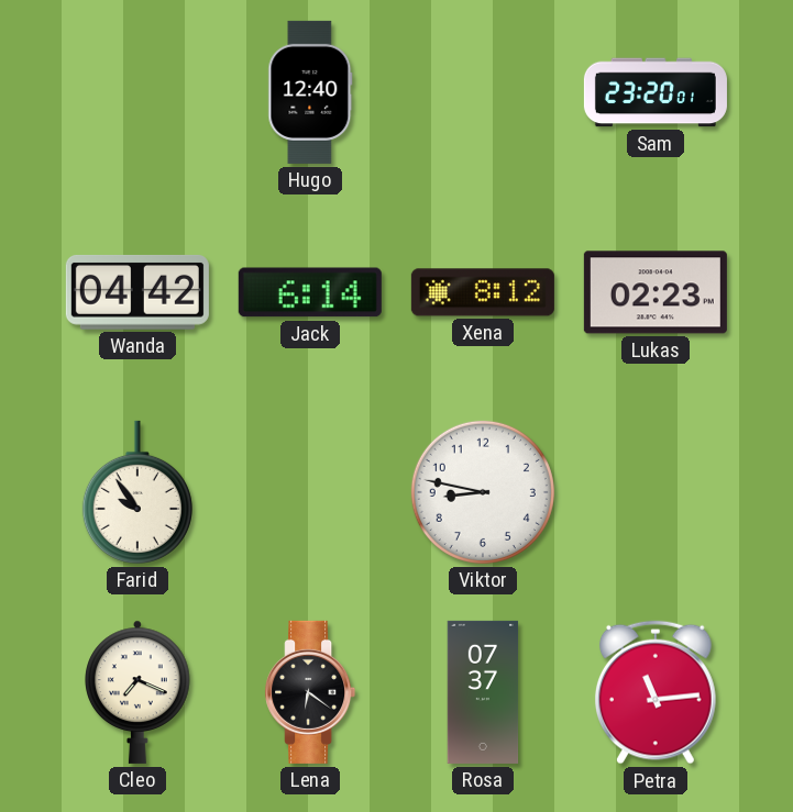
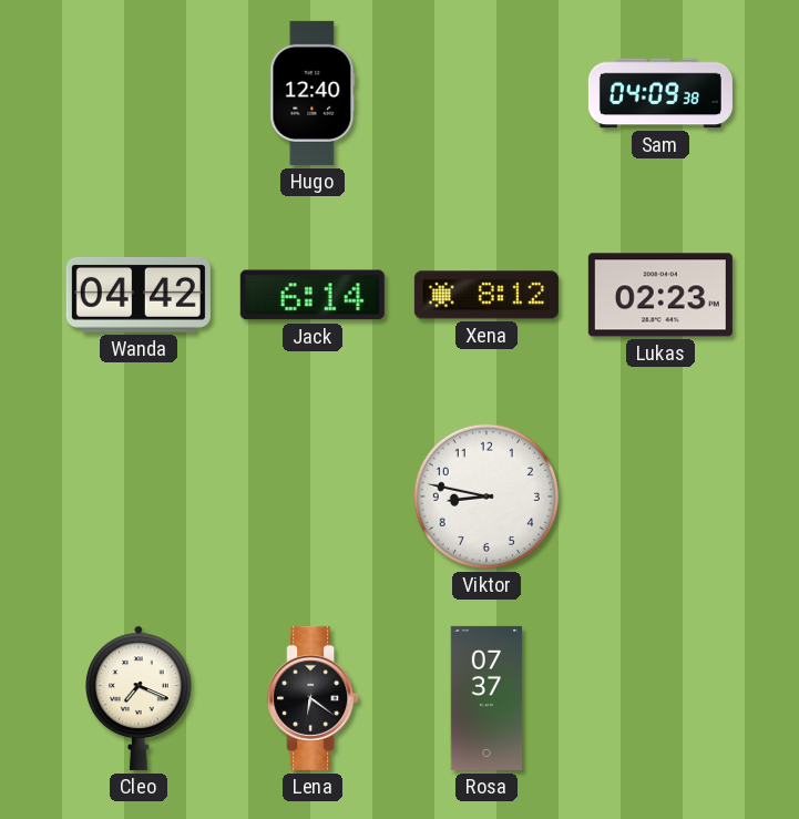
Sam: 23:20 -> 04:09 (660, 93)
Farid: 9:54 -> none (137, 492)
Petra: 11:14 -> none (656, 692)
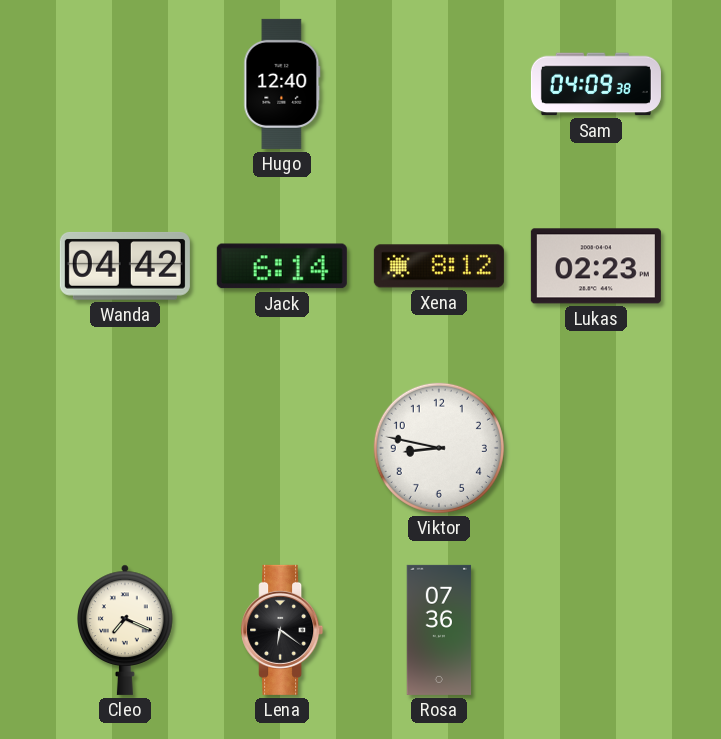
Rosa: 07:37 -> 07:36 (439, 630)
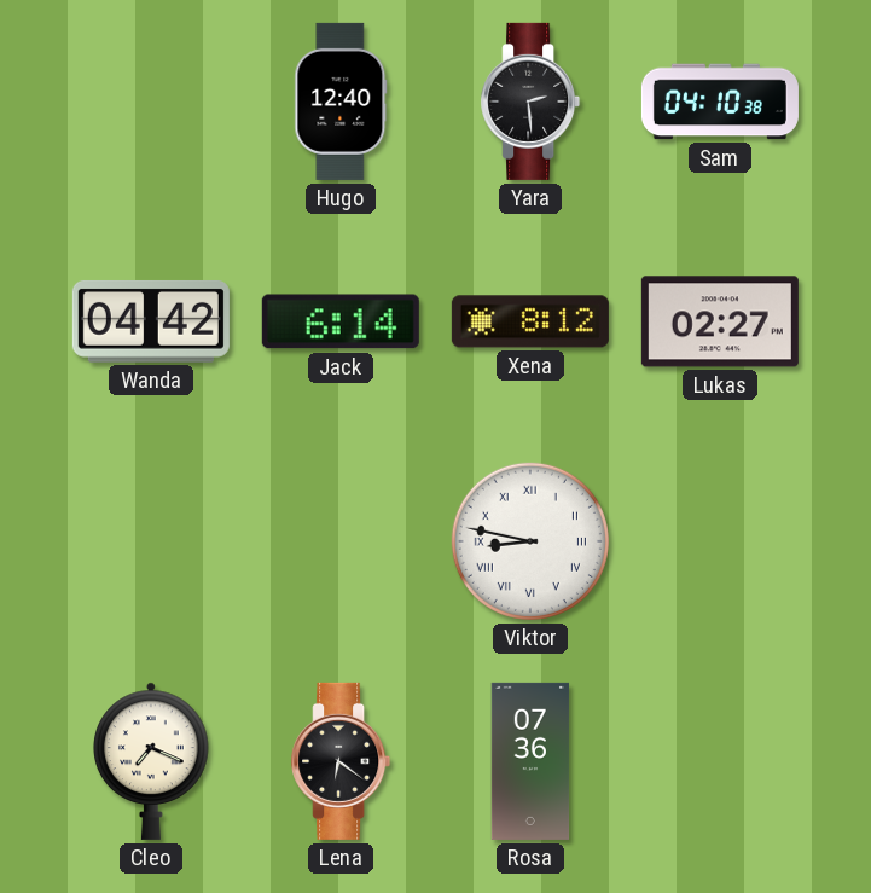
Yara: none -> 2:29 (530, 102)
Sam: 04:09 -> 04:10 (720, 102)
Lukas: 02:23 -> 02:27 (720, 321)
Viktor numerals: Arabic -> Roman (530, 541)
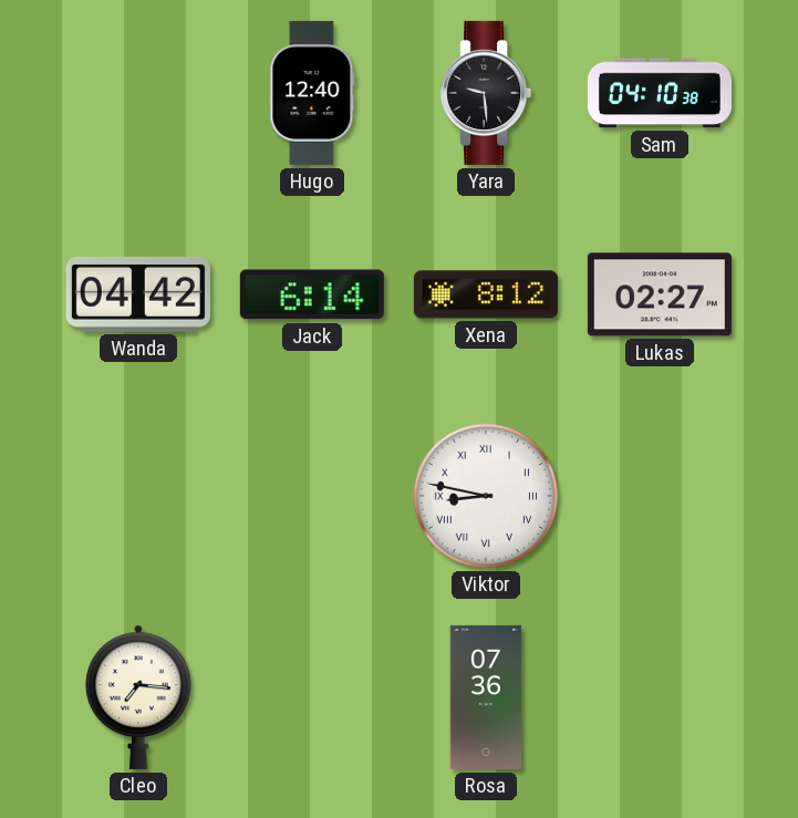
Yara: 2:29 -> 9:29 (486, 93)
Cleo: 7:19 -> 7:16 (138, 697)
Lena: 6:21 -> none (341, 761)
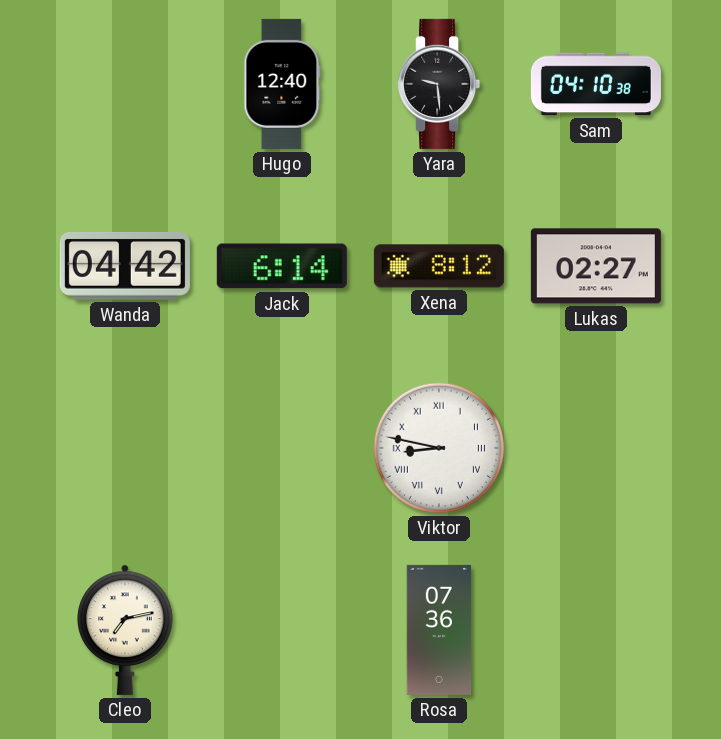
Cleo: 7:16 -> 7:13 (125, 630)
